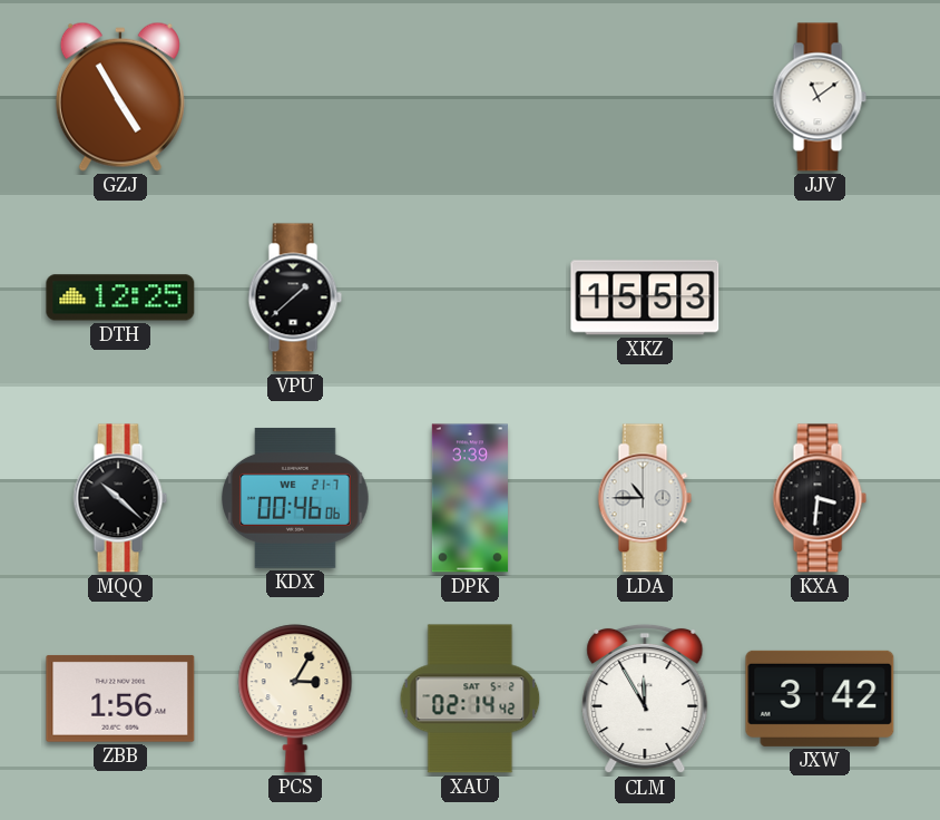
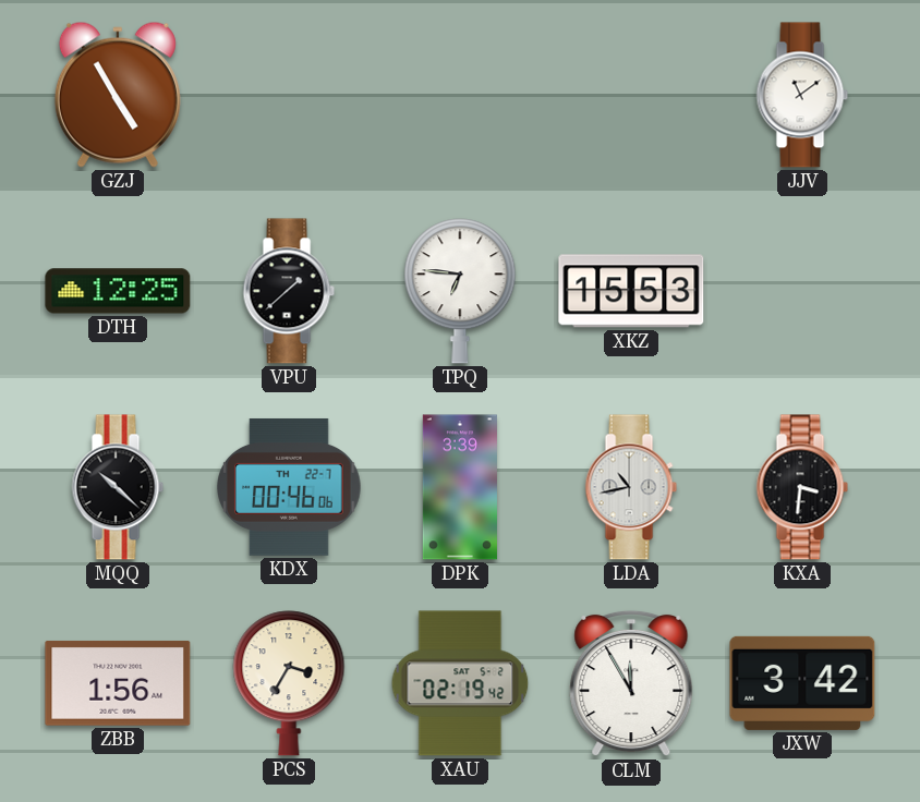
TPQ: none -> 6:46 (460, 291)
KDX date: WE 21-7 -> TH 22-7 (290, 487)
LDA: 10:45 -> 10:43 (631, 487)
PCS: 3:05 -> 3:35 (289, 683)
XAU: 02:14 -> 02:19 (460, 683)
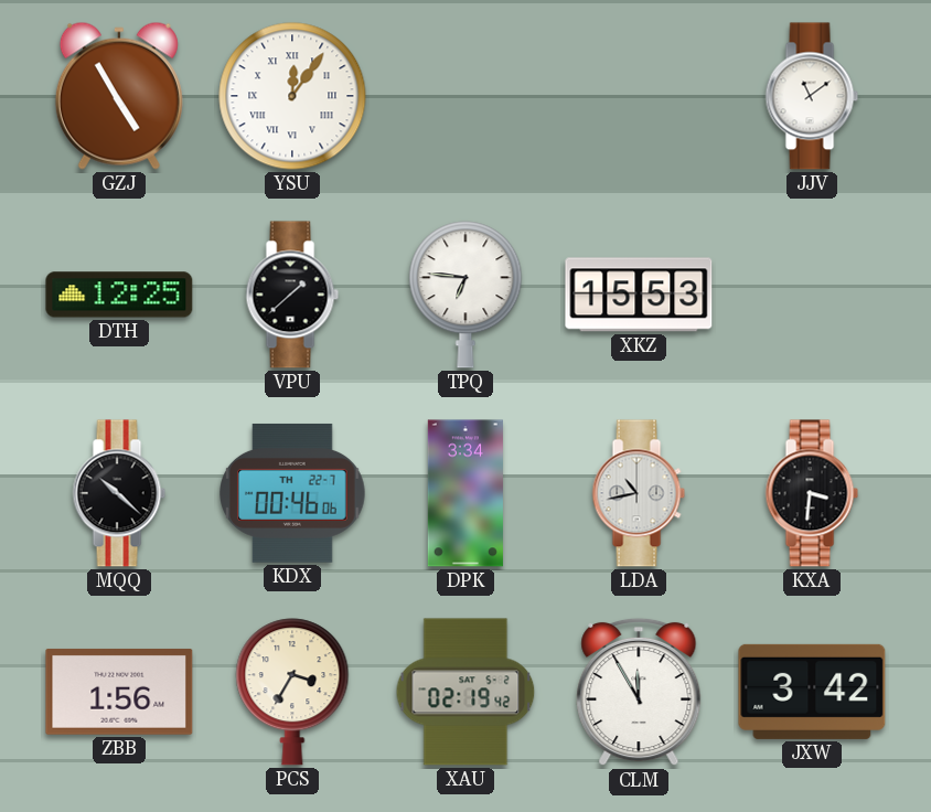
YSU: none -> 12:06 (292, 96)
DPK: 3:39 -> 3:34 (465, 493)
